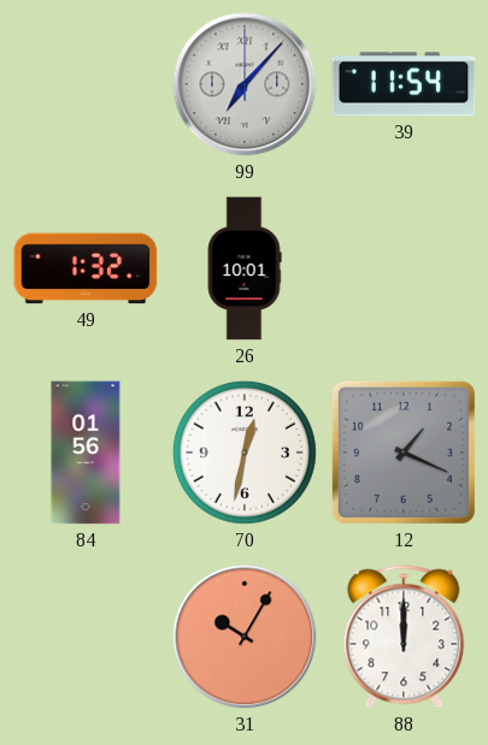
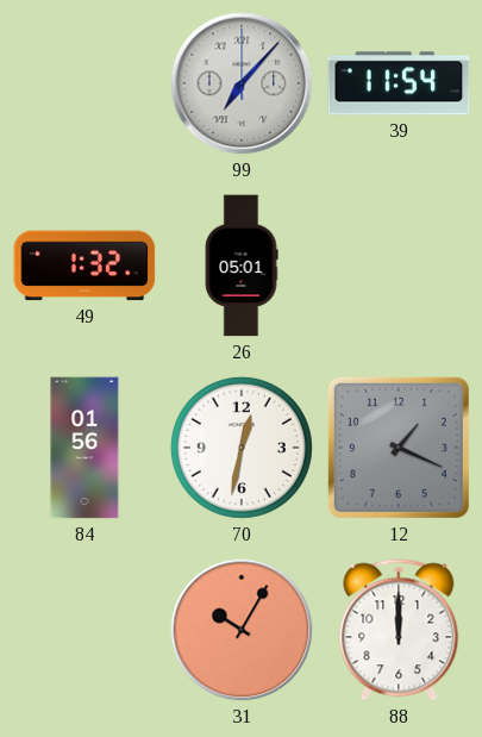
26: 10:01 -> 05:01 (242, 266)
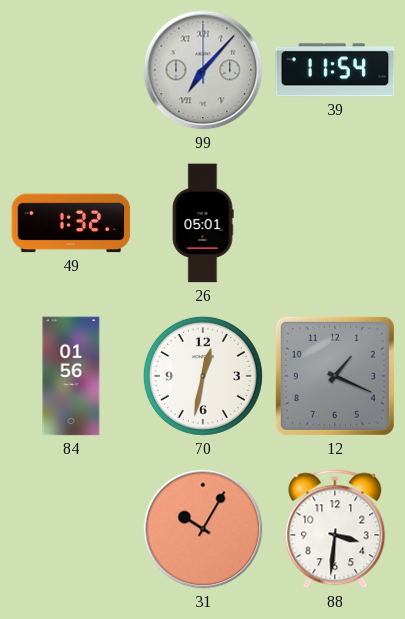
88: 12:00 -> 3:31 (335, 529)
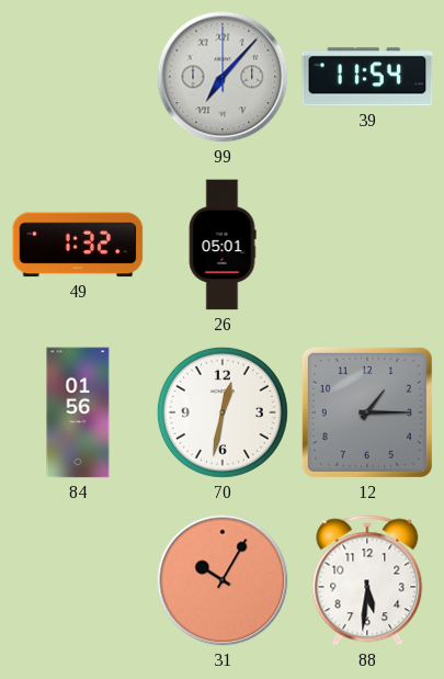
12: 1:19 -> 1:15 (367, 412)
88: 3:31 -> 5:31 (367, 580)
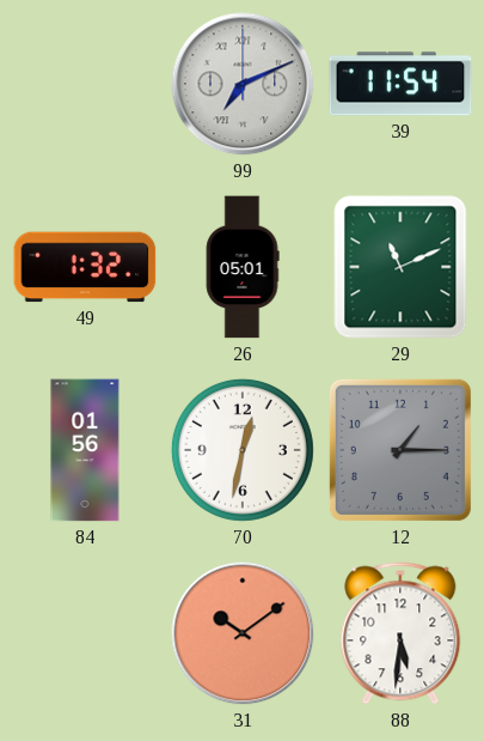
99: 7:07 -> 7:11 (243, 84)
29: none -> 11:11 (400, 267)
31: 10:05 -> 10:09 (243, 633)
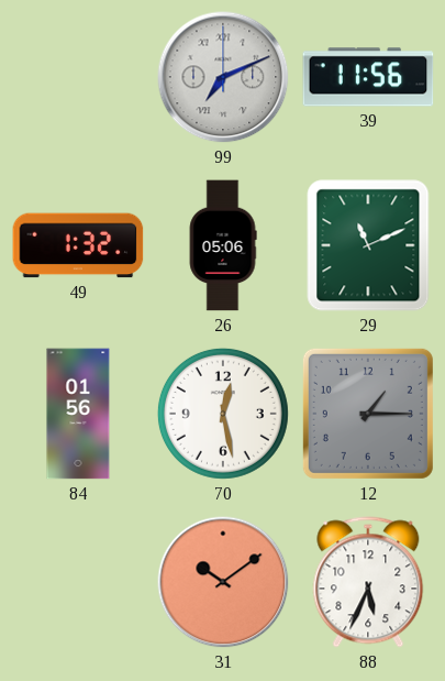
39: 11:54 -> 11:56 (368, 77)
26: 05:01 -> 05:06 (223, 245)
70: 12:32 -> 12:28 (223, 414)
88: 5:31 -> 5:34 (368, 582)
